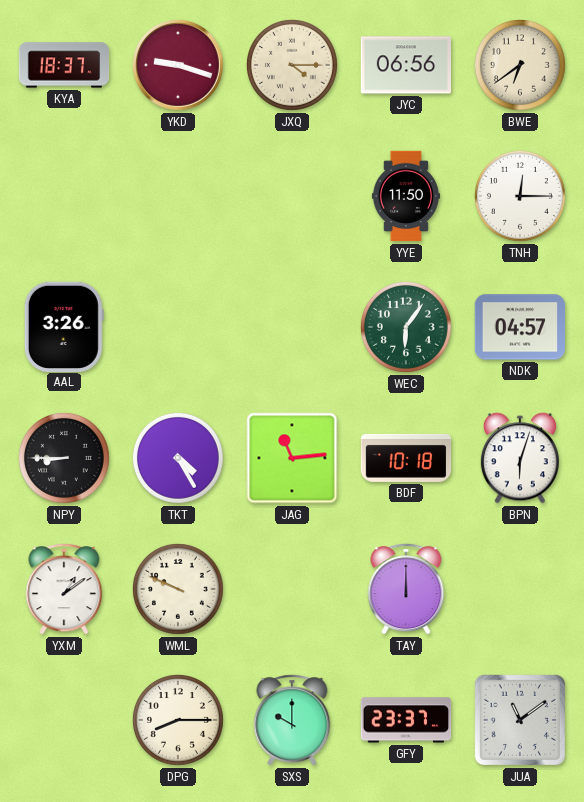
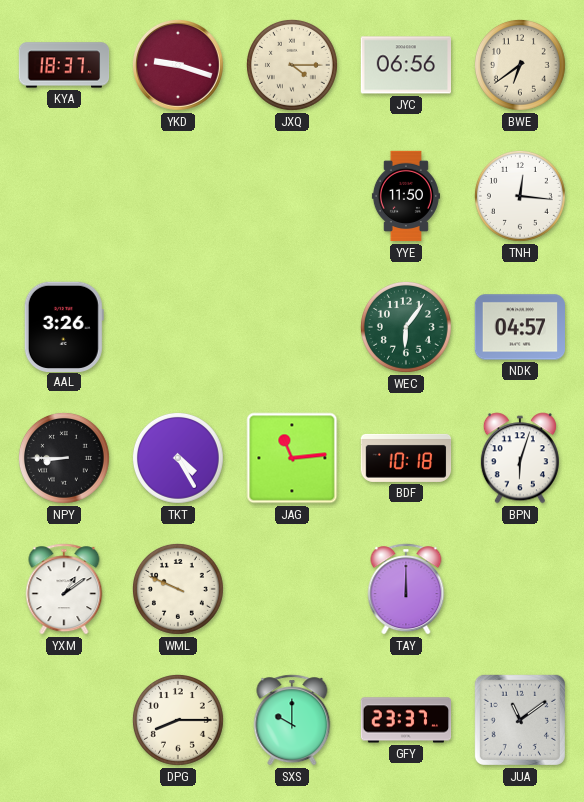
TNH: 12:15 -> 12:16 (520, 196)
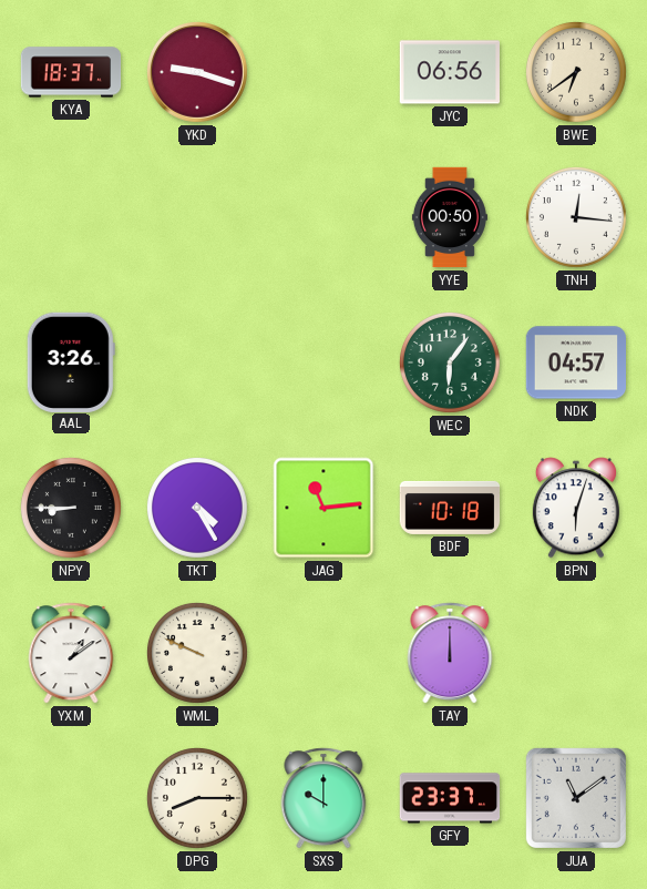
JXQ: 4:15 -> none (292, 65)
YYE: 11:50 -> 00:50 (450, 217)
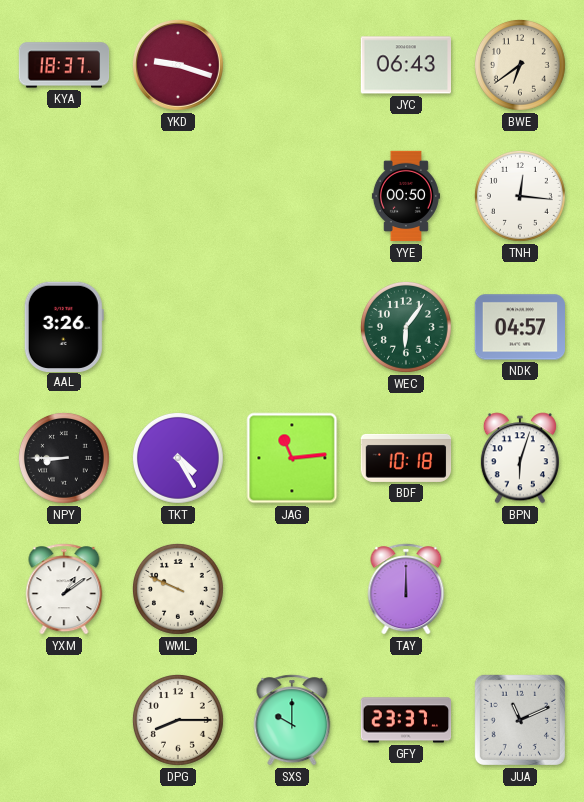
JYC: 06:56 -> 06:43 (405, 65)
JUA: 11:09 -> 11:11 (520, 720)
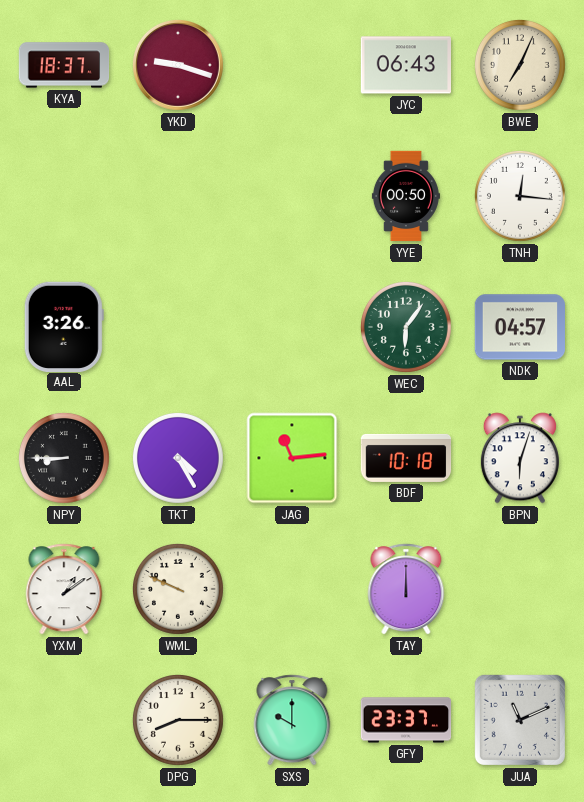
BWE: 6:39 -> 7:04 (520, 65)
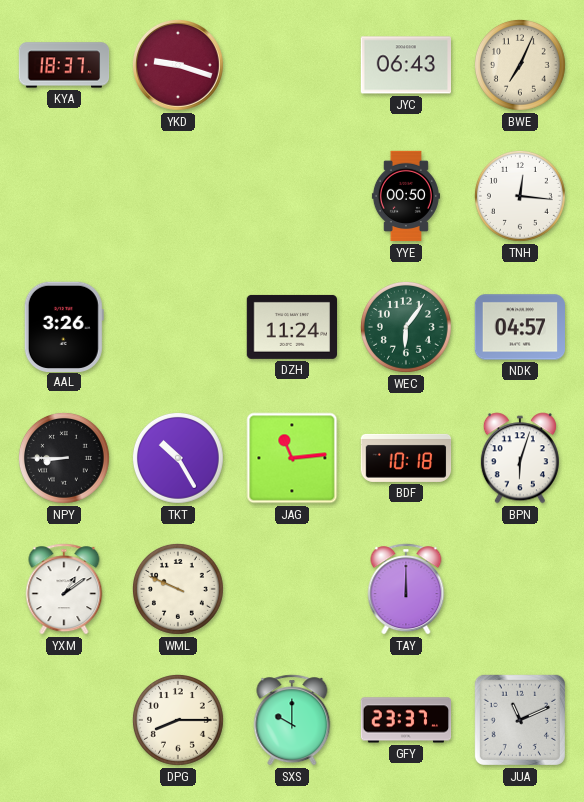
DZH: none -> 11:24 (291, 327)
TKT: 4:25 -> 10:25 (178, 458)
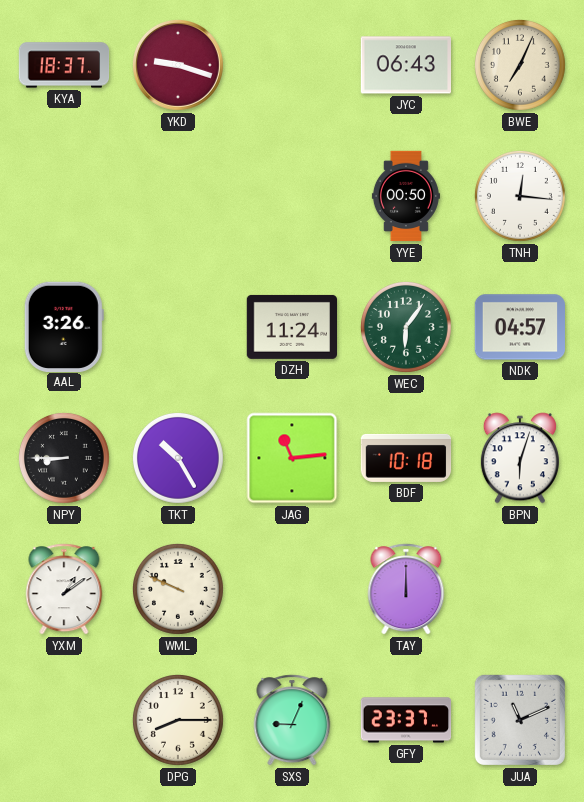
SXS: 10:00 -> 9:04 (292, 720)
